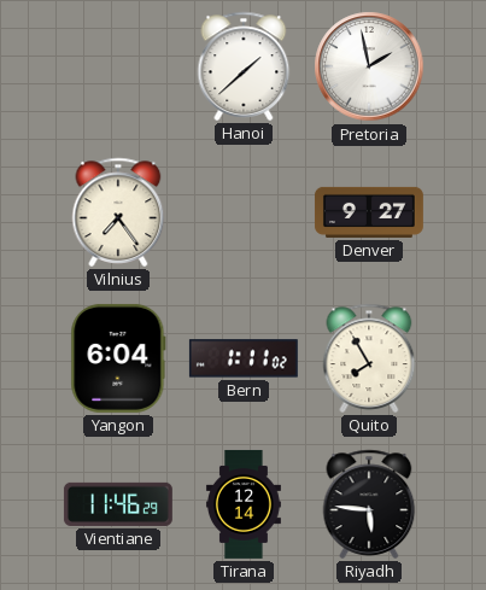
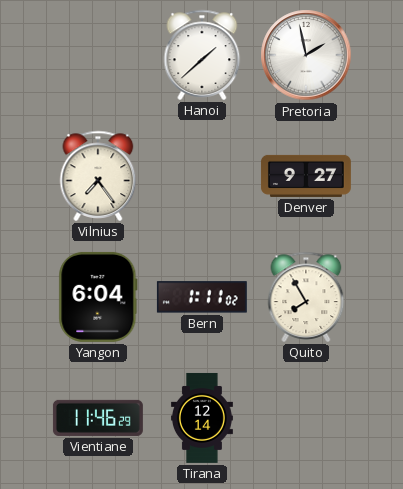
Riyadh: 5:46 -> none (369, 504)
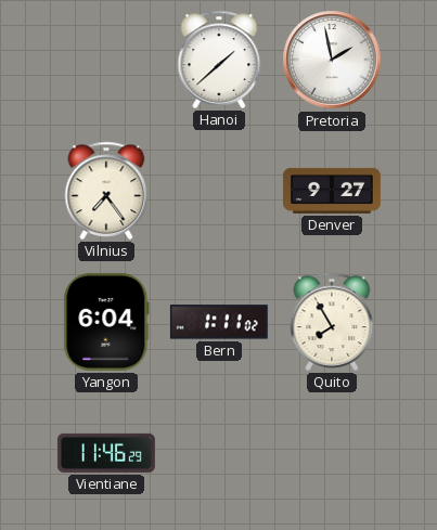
Tirana: 12:14 -> none (202, 418)
